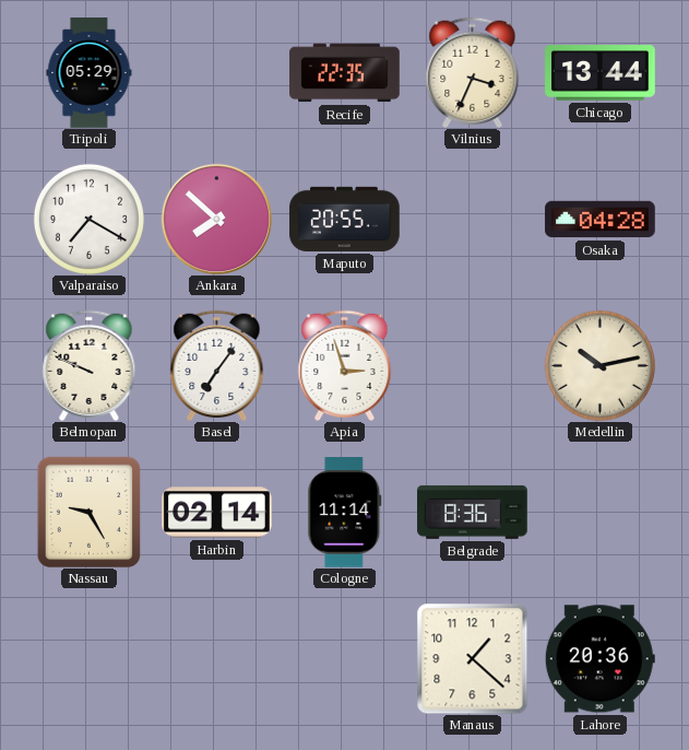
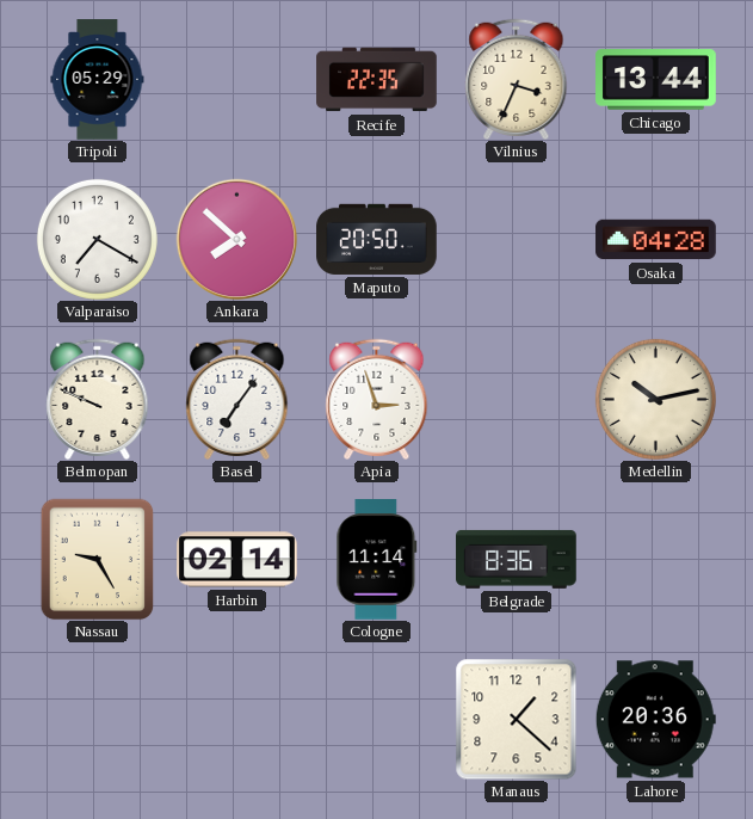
Maputo: 20:55 -> 20:50 (377, 239)
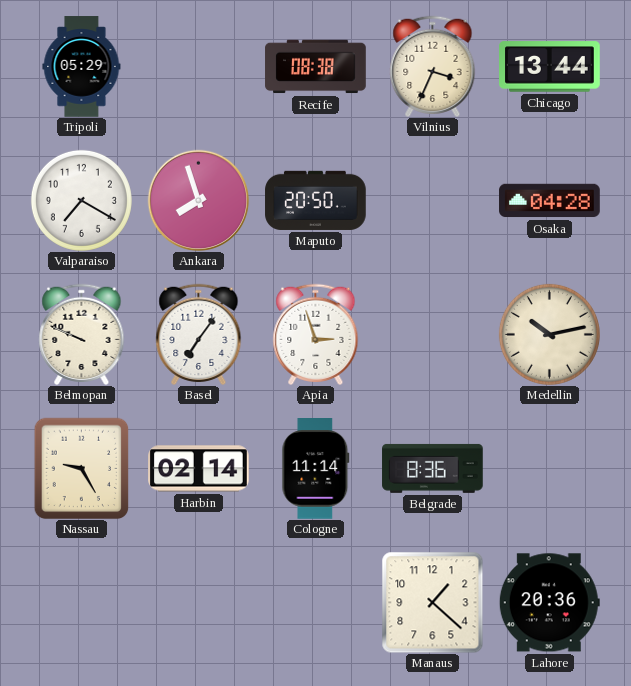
Recife: 22:35 -> 08:38 (316, 67)
Ankara: 7:52 -> 7:57 (198, 200)
